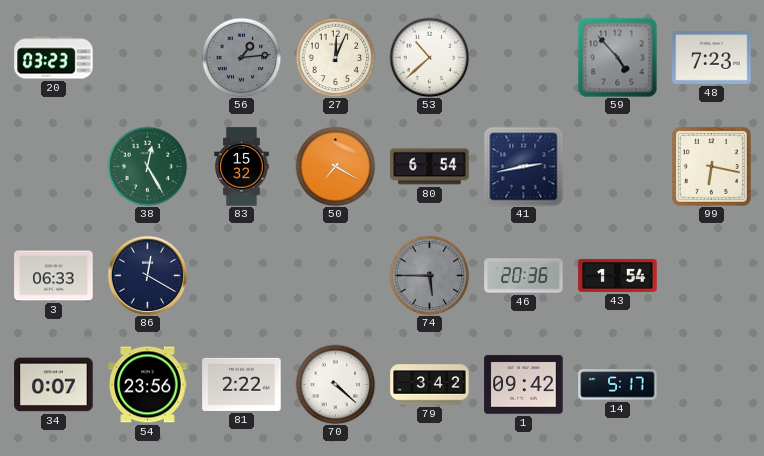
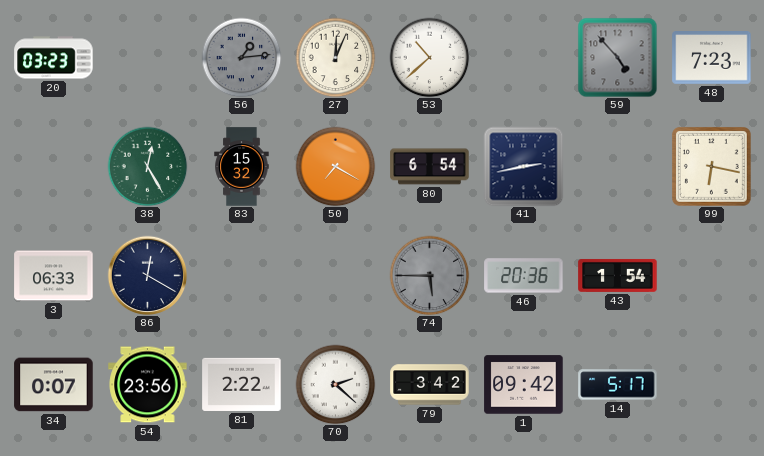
70: 4:22 -> 2:22 (335, 384)
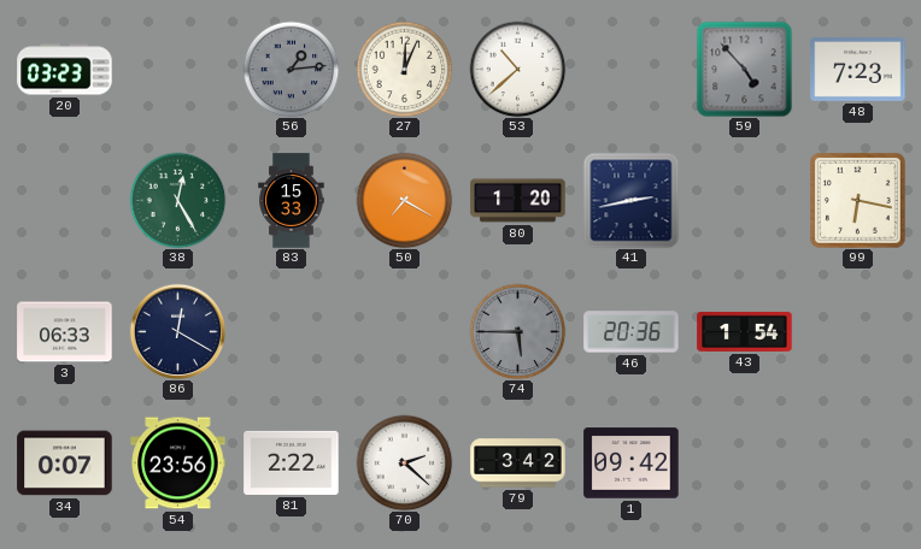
83: 15:32 -> 15:33 (292, 201)
80: 6:54 -> 1:20 (518, 201)
14: 5:17 -> none (618, 385)
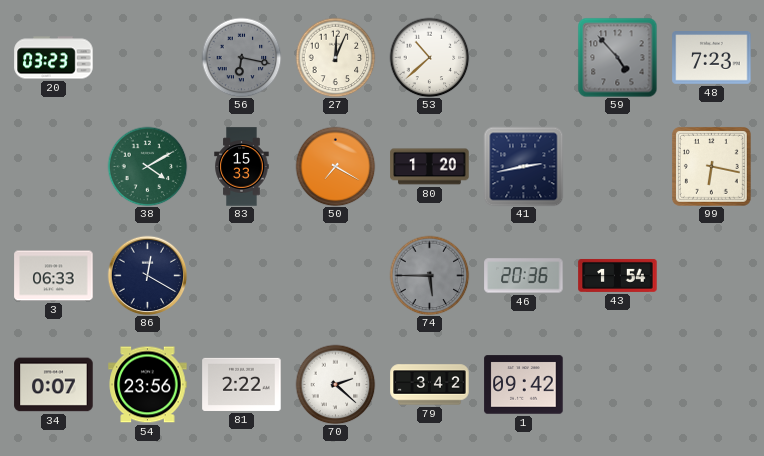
56: 1:14 -> 6:17 (241, 57)
38: 12:25 -> 4:10 (147, 166)
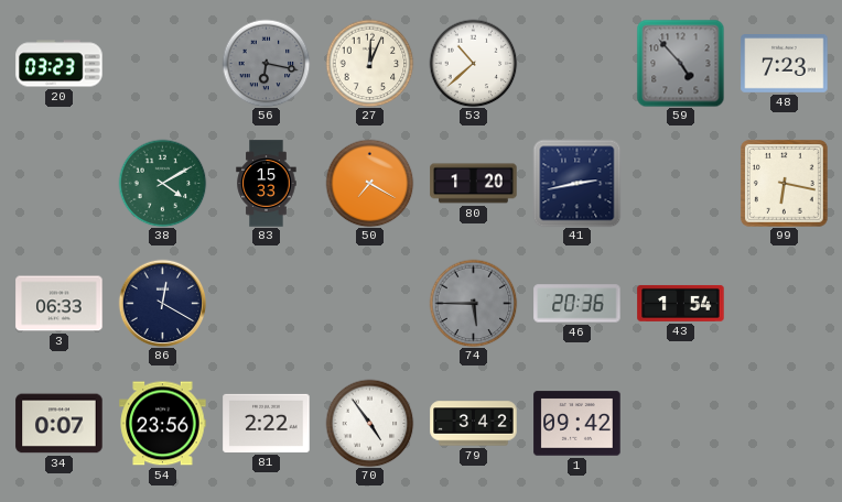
70: 2:22 -> 4:54 (369, 423)
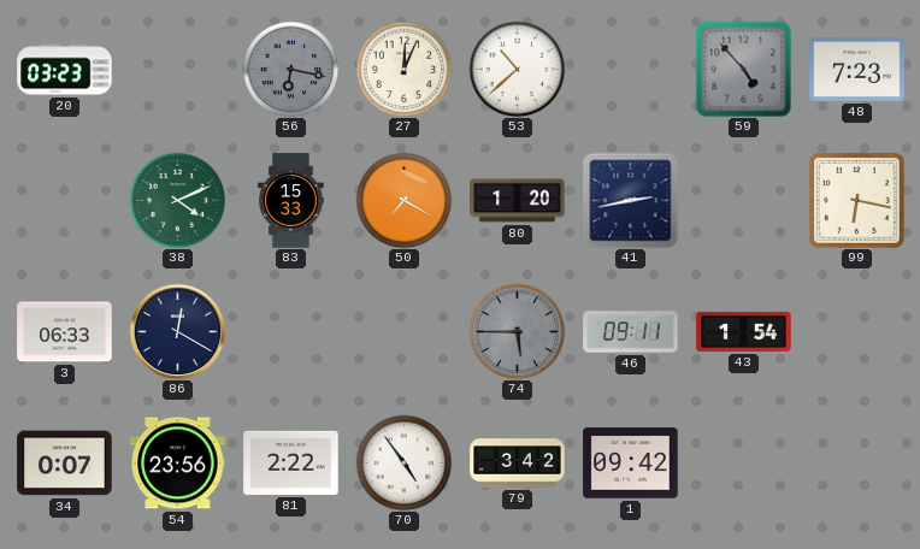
38: 4:10 -> 4:11 (177, 200)
46: 20:36 -> 09:11 (631, 332)
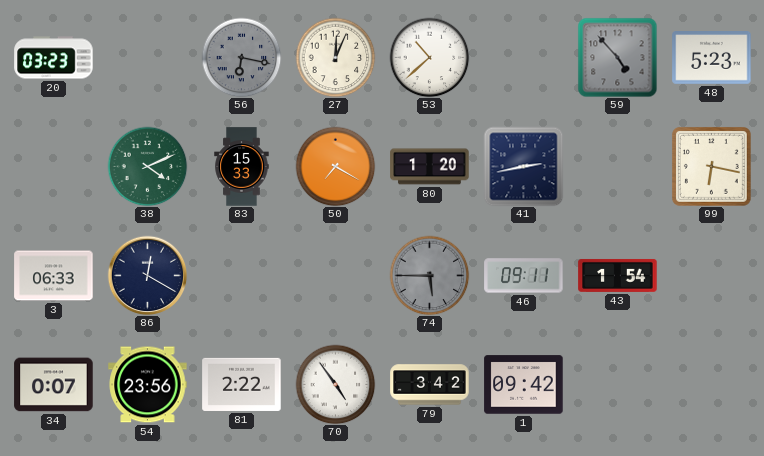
48: 7:23 -> 5:23 (712, 58)
